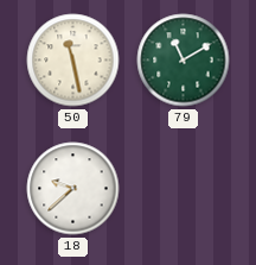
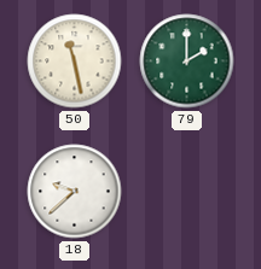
79: 11:10 -> 2:00 (187, 62)
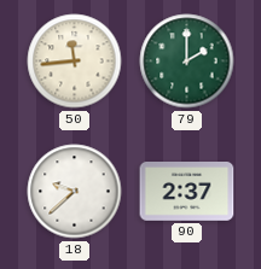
50: 11:28 -> 11:44 (75, 62)
90: none -> 2:37 (187, 192)
